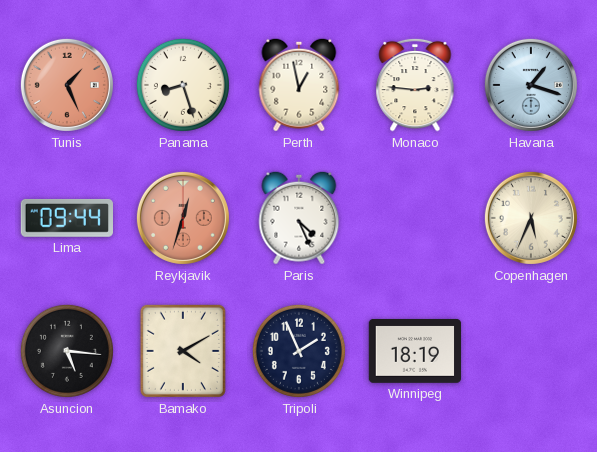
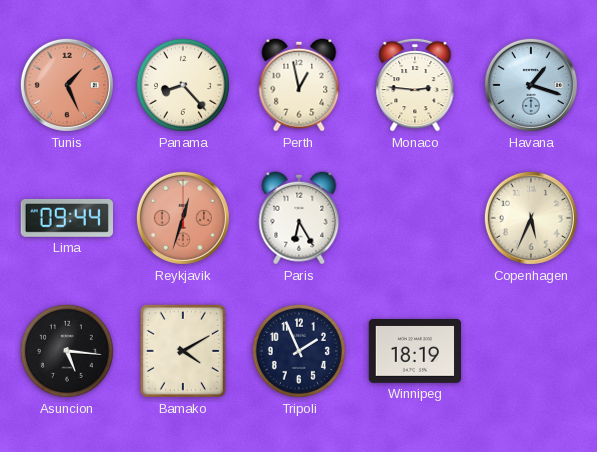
Panama: 8:27 -> 8:23 (183, 85)
Paris: 4:26 -> 6:25 (299, 218)
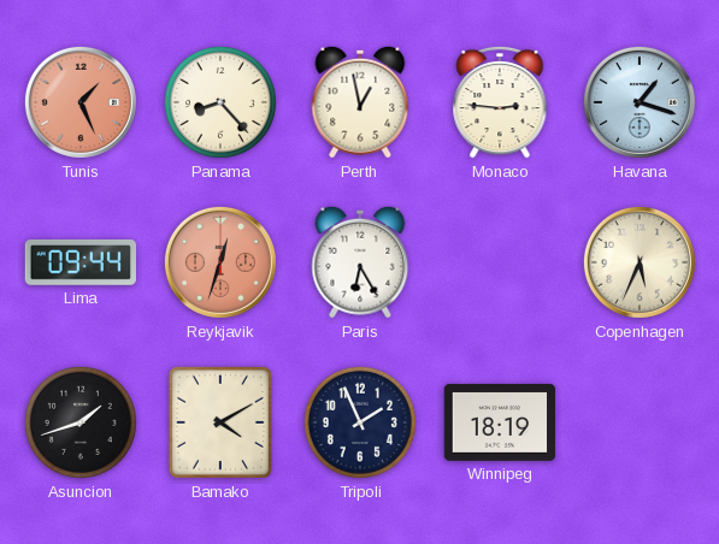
Asuncion: 5:16 -> 1:42 (81, 422)
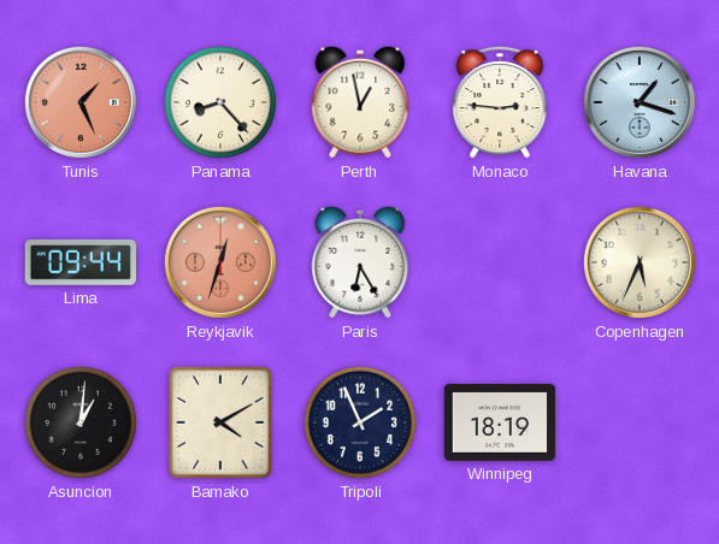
Asuncion: 1:42 -> 1:01 (81, 422)
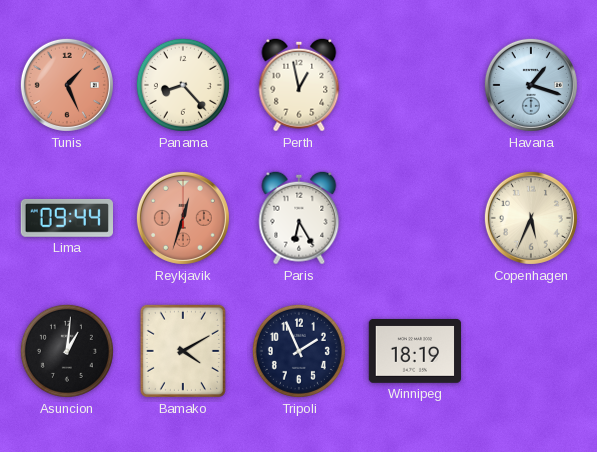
Monaco: 2:46 -> none (500, 102)
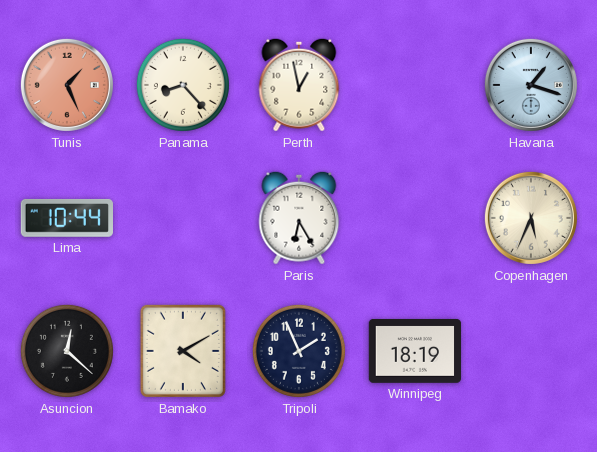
Lima: 09:44 -> 10:44 (66, 218)
Reykjavik: 12:33 -> none (183, 218)
Asuncion: 1:01 -> 12:22 (67, 351)
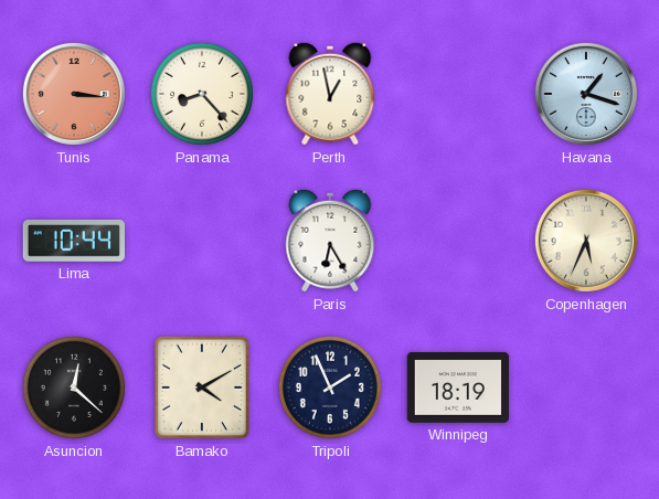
Tunis: 1:26 -> 3:16 (74, 94)
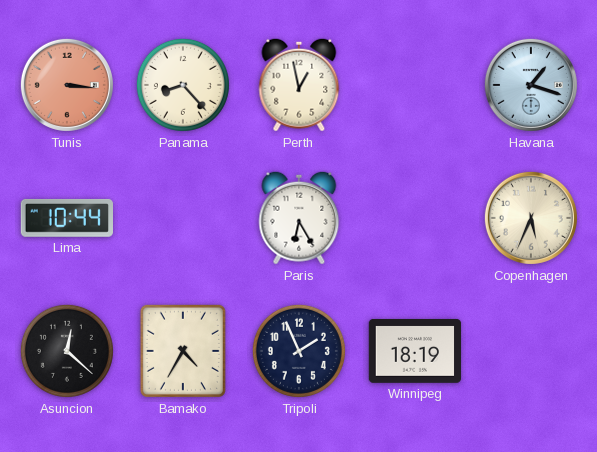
Bamako: 4:10 -> 4:35 (183, 351)
